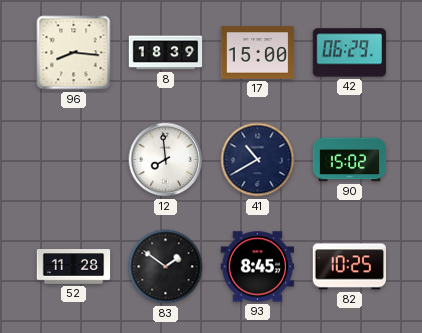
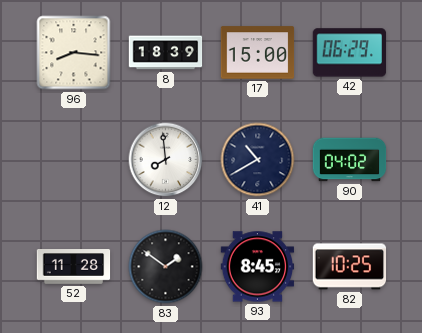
90: 15:02 -> 04:02 (350, 160)
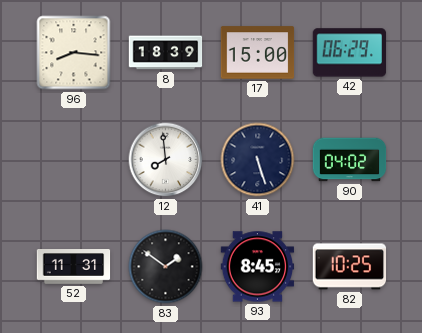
41: 10:40 -> 5:27 (258, 160)
52: 11:28 -> 11:31 (74, 267)
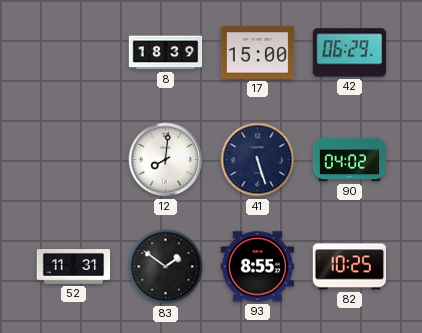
96: 8:16 -> none (74, 53)
12: 7:59 -> 8:01 (166, 160)
93: 8:45 -> 8:55 (258, 267)
